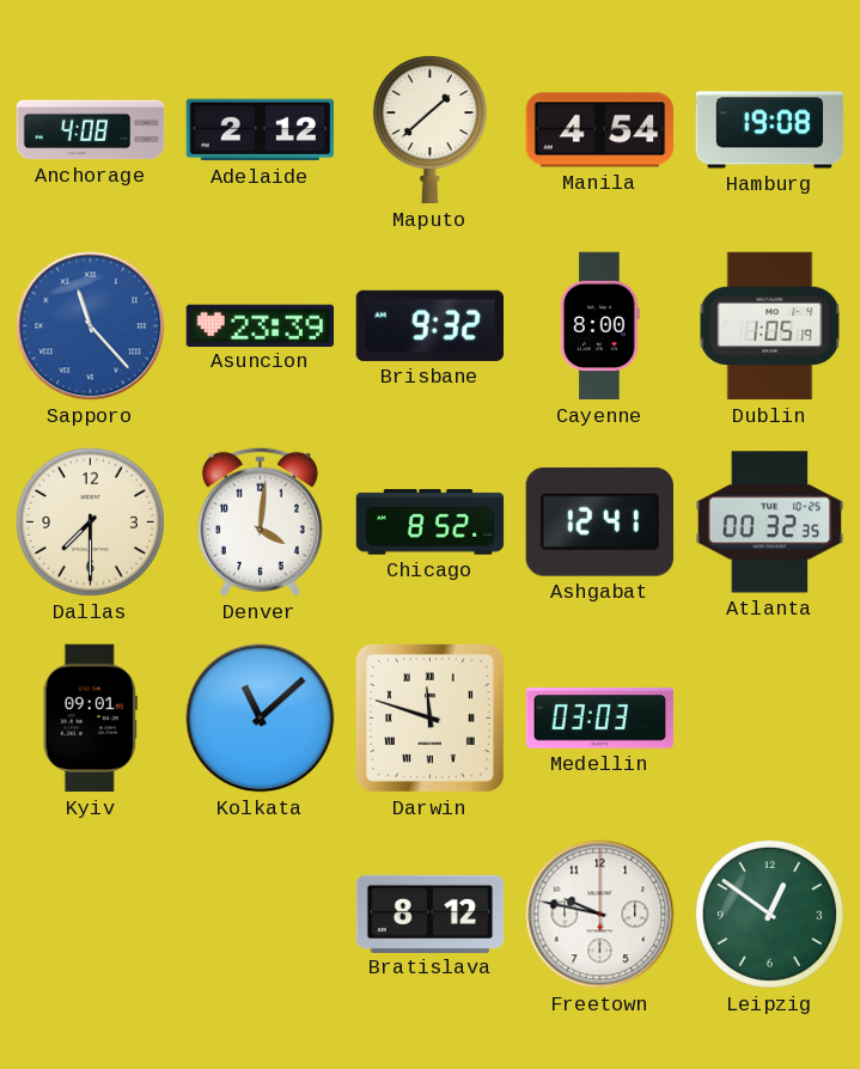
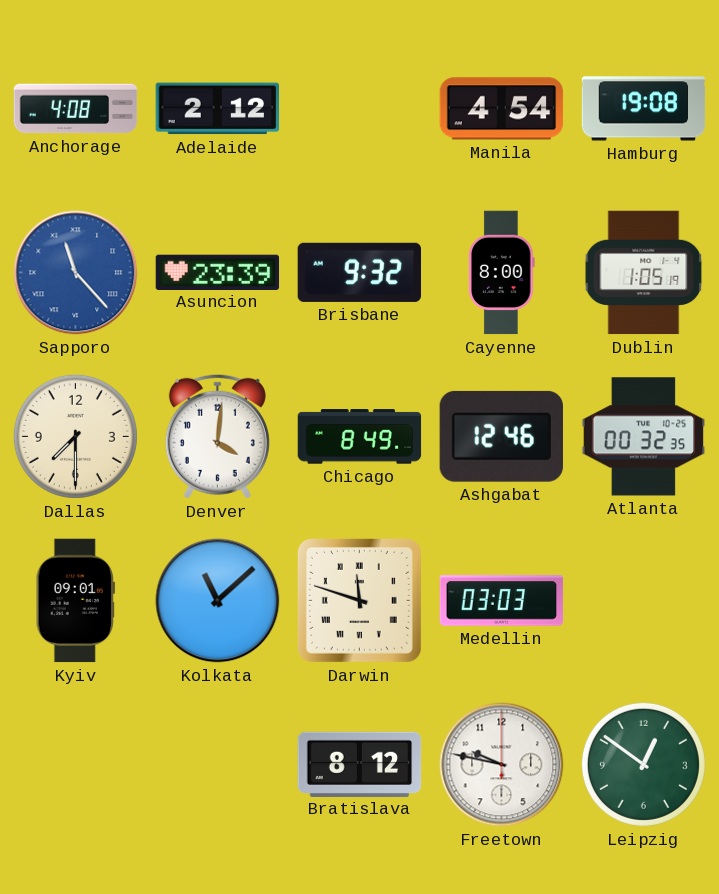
Maputo: 1:38 -> none (429, 130)
Chicago: 8:52 -> 8:49 (360, 437)
Ashgabat: 12:41 -> 12:46 (501, 436)
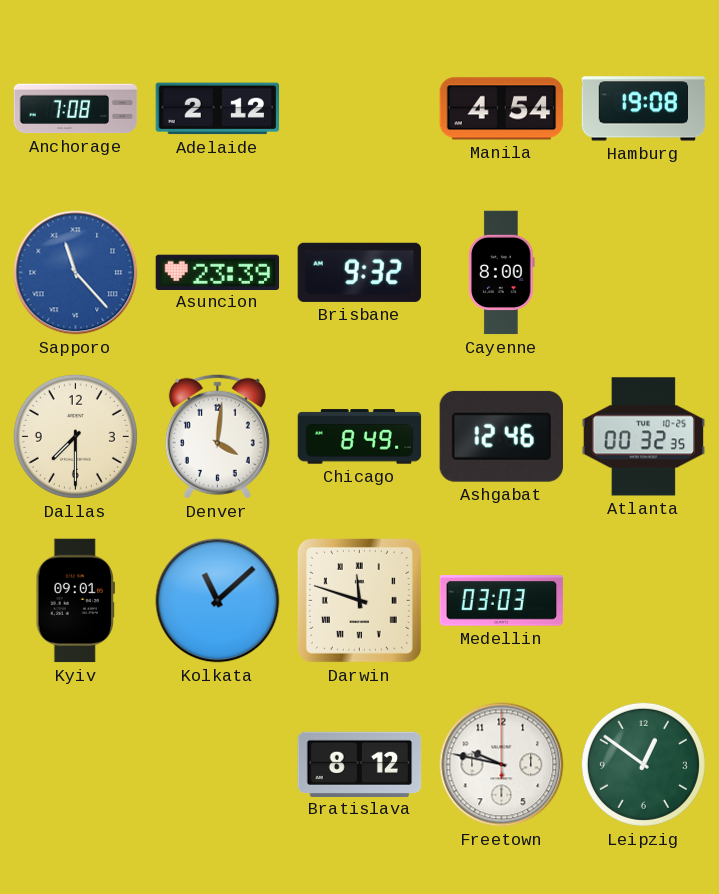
Anchorage: 4:08 -> 7:08 (76, 109)
Dublin: 1:05 -> none (644, 273)
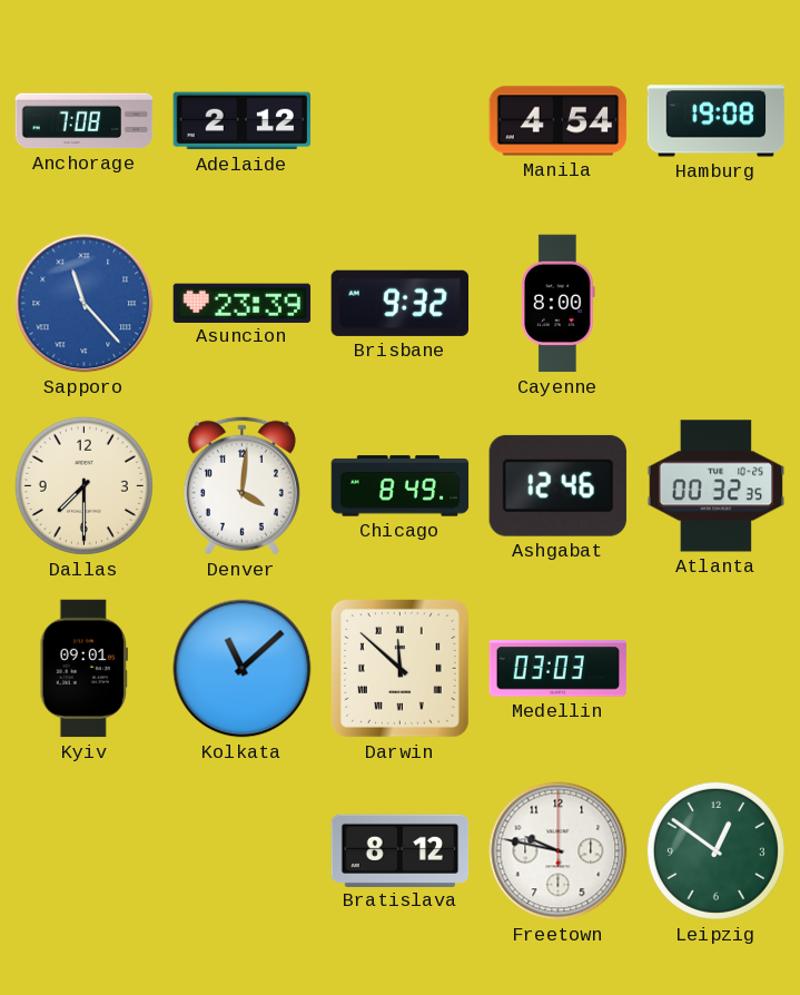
Darwin: 11:48 -> 11:52 (399, 668)
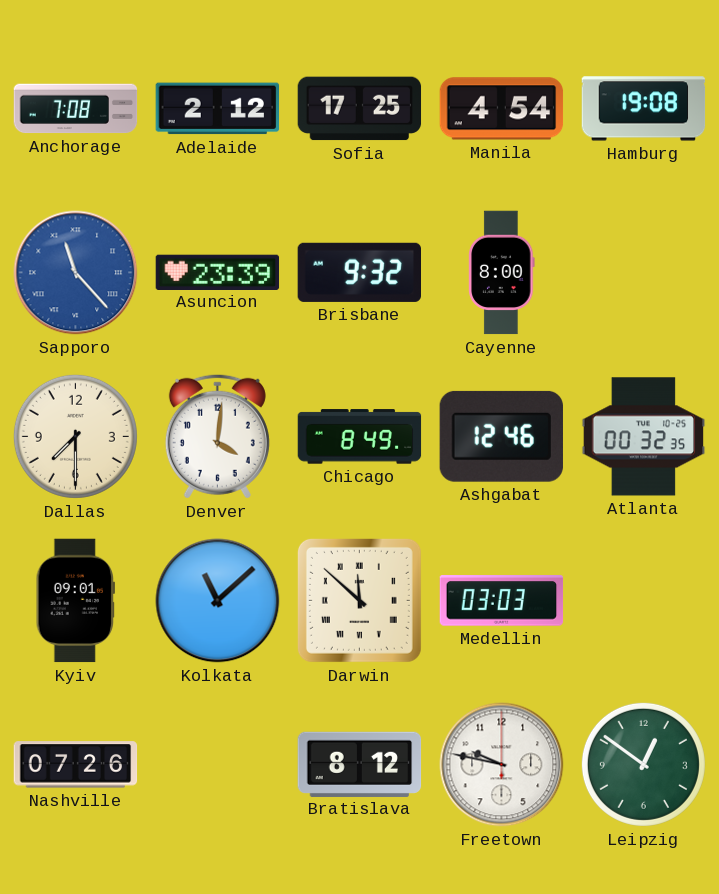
Sofia: none -> 17:25 (360, 109)
Nashville: none -> 07:26 (76, 765)
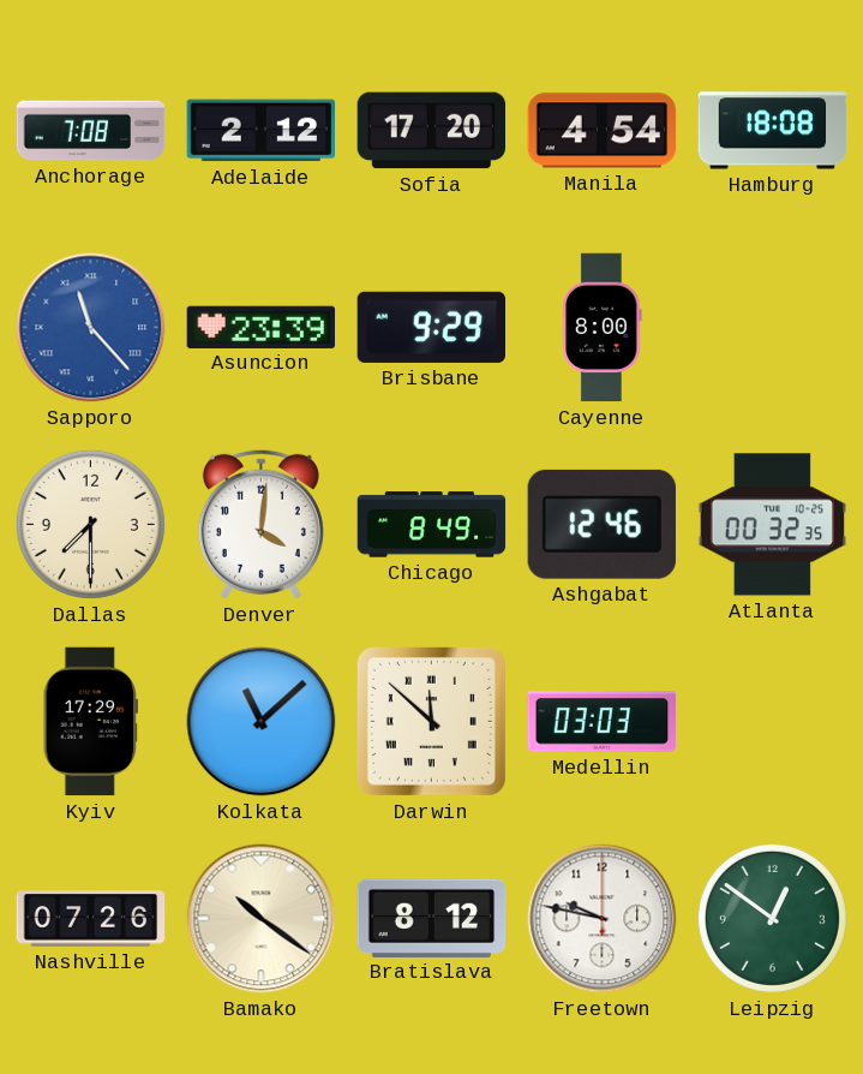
Sofia: 17:25 -> 17:20 (432, 131)
Hamburg: 19:08 -> 18:08 (773, 131)
Brisbane: 9:32 -> 9:29 (431, 327)
Kyiv: 09:01 -> 17:29 (90, 722)
Bamako: none -> 10:21 (262, 919)
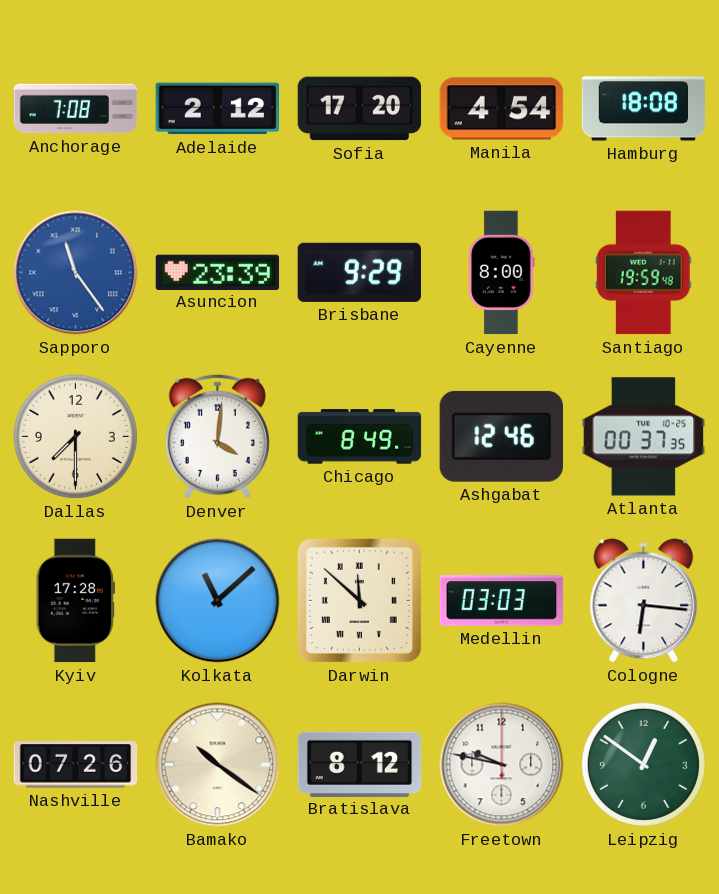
Sapporo: 11:23 -> 11:24 (76, 273)
Santiago: none -> 19:59 (643, 273)
Atlanta: 00:32 -> 00:37 (644, 437)
Kyiv: 17:29 -> 17:28 (75, 601)
Cologne: none -> 6:16 (644, 601)
